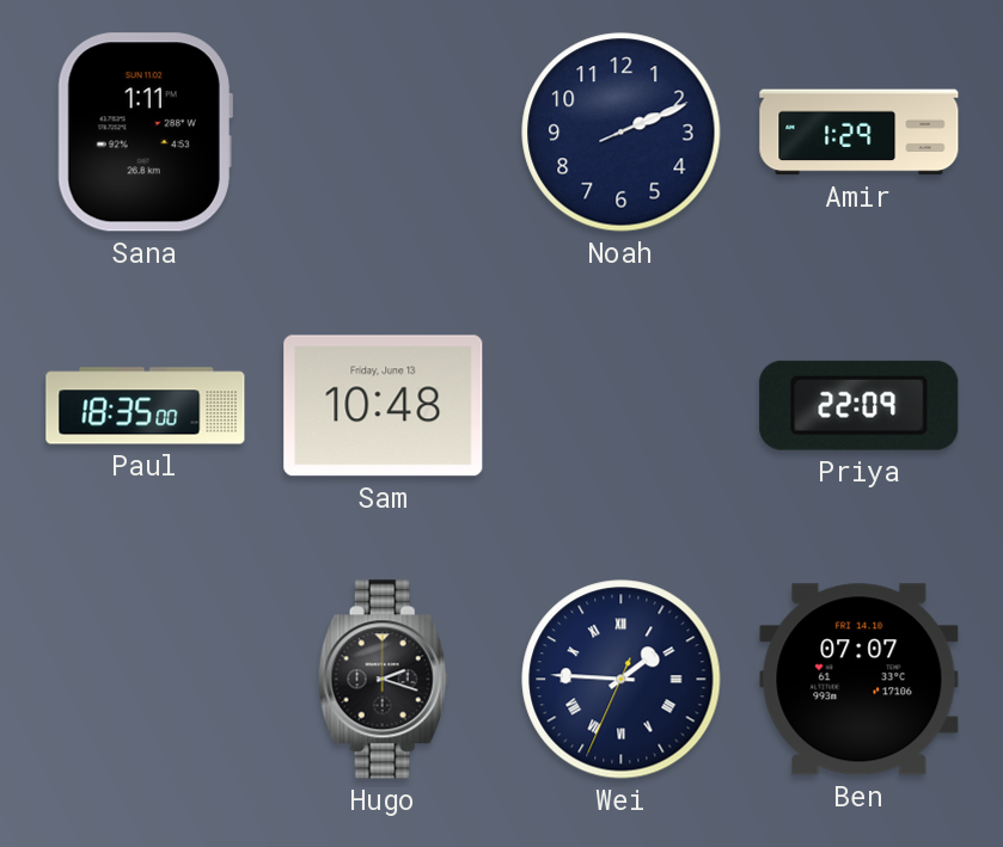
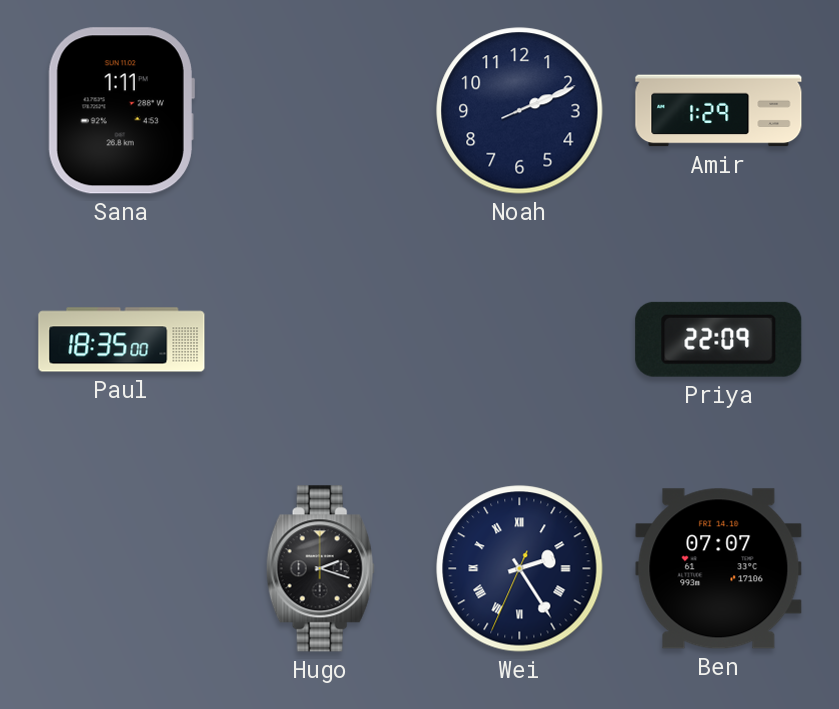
Sam: 10:48 -> none (384, 406)
Wei: 1:45 -> 2:24 (520, 569)
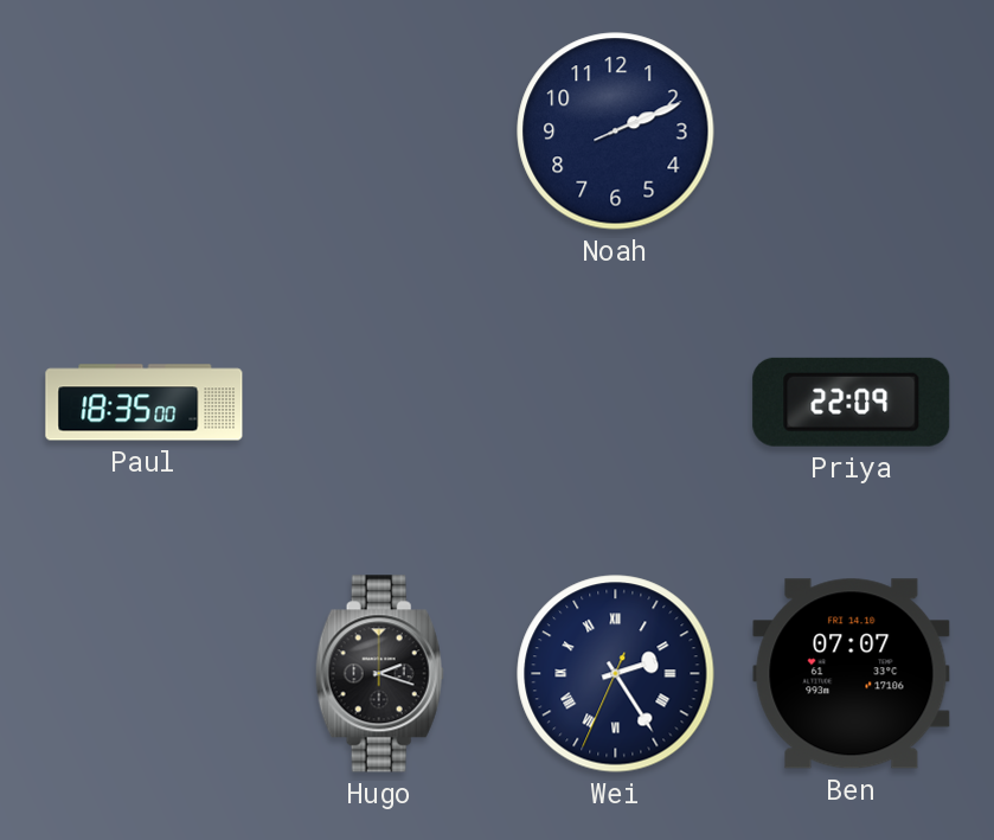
Sana: 1:11 -> none (121, 111)
Amir: 1:29 -> none (719, 111)
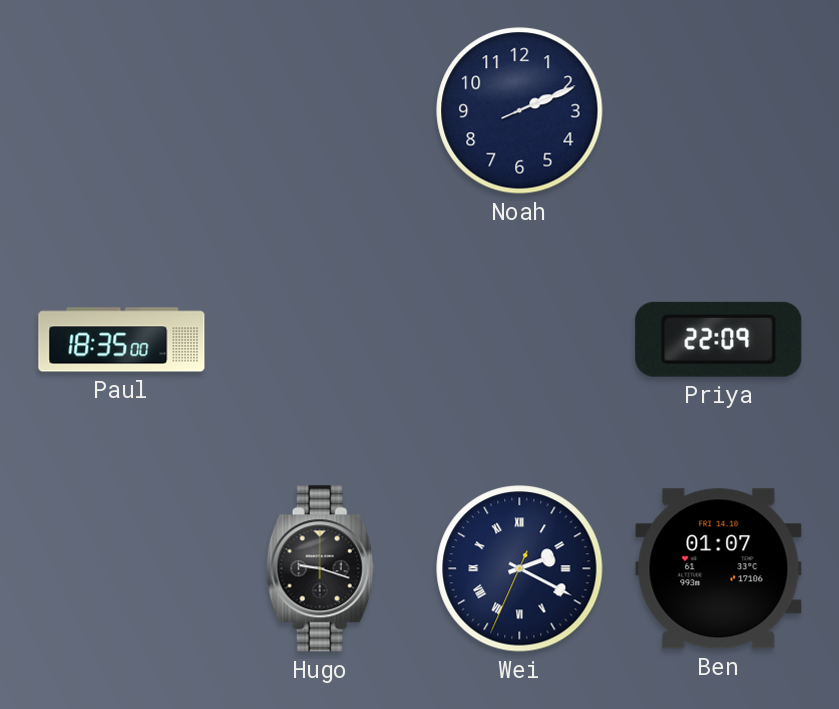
Hugo: 2:18 -> 9:18 (320, 569)
Wei: 2:24 -> 2:19 (520, 569)
Ben: 07:07 -> 01:07 (719, 569)
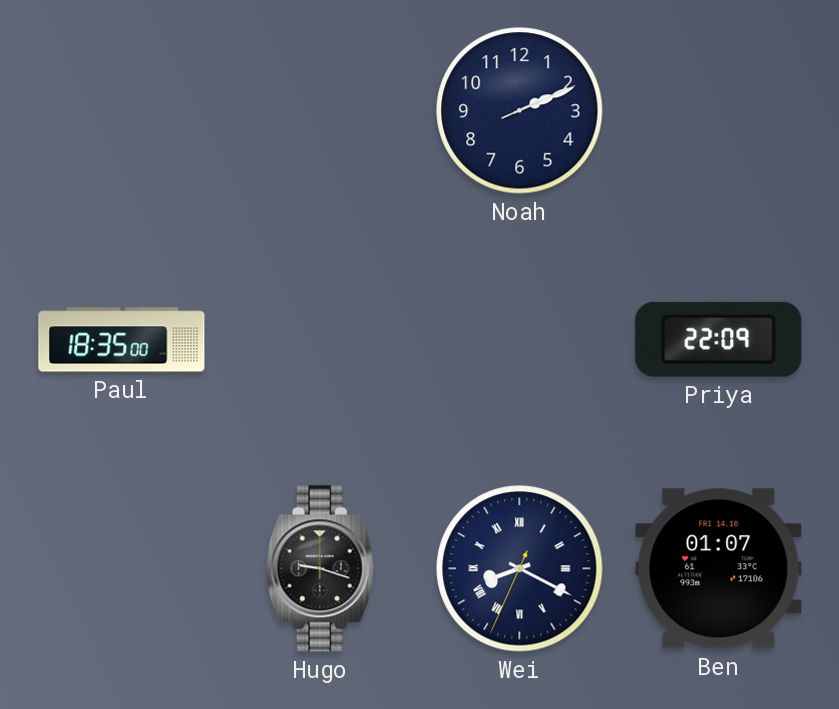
Wei: 2:19 -> 8:19 (520, 569)
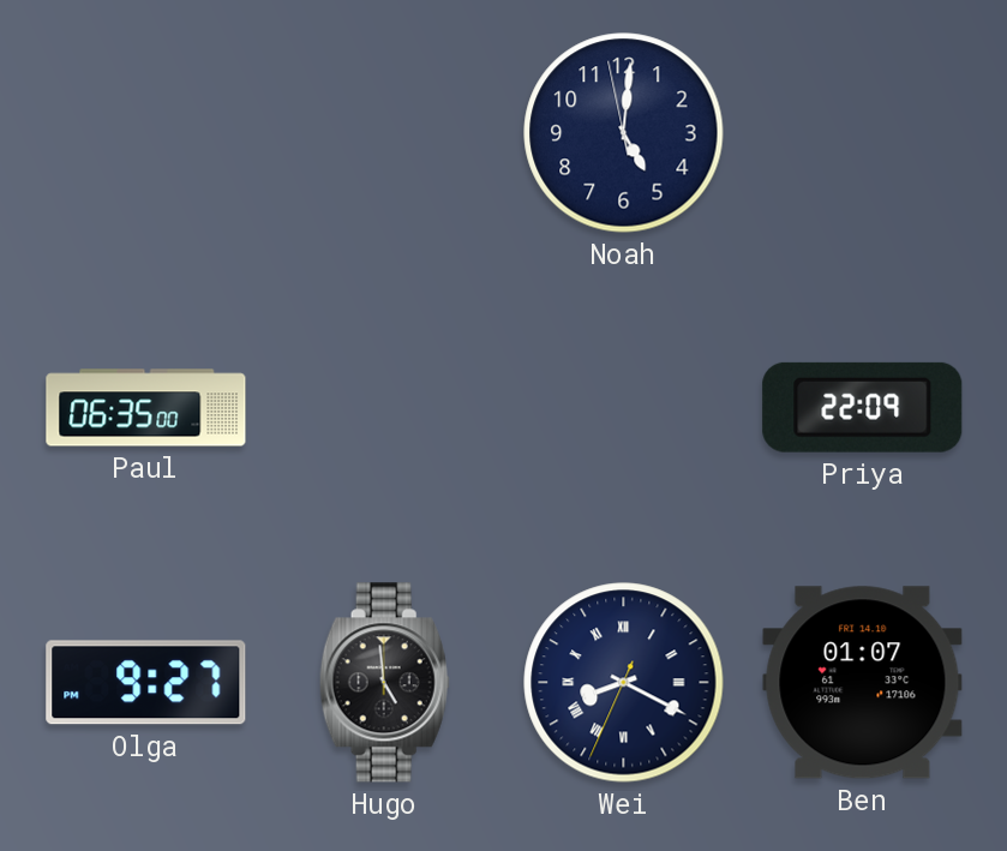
Noah: 2:11 -> 5:00 (624, 133)
Paul: 18:35 -> 06:35 (146, 408)
Olga: none -> 9:27 (146, 683)
Hugo: 9:18 -> 4:59 (384, 683)
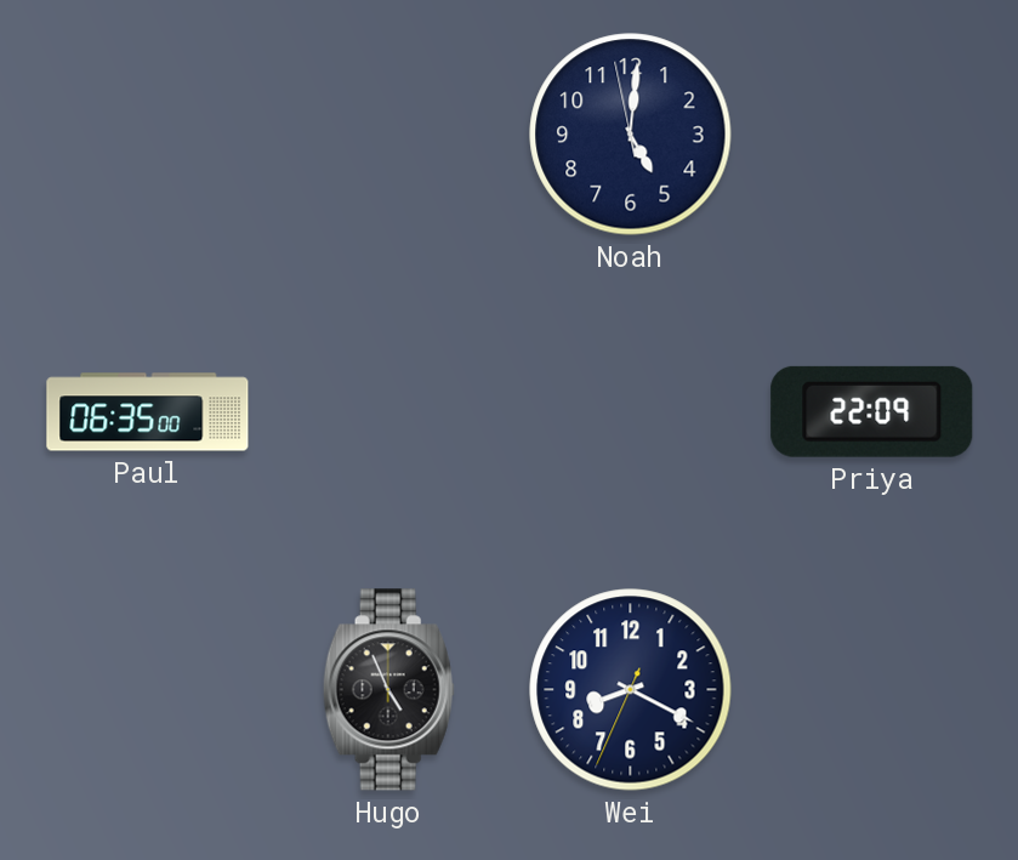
Olga: 9:27 -> none (146, 683)
Hugo: 4:59 -> 4:56 (388, 690)
Wei numerals: Roman -> Arabic (631, 690)
Ben: 01:07 -> none (863, 683)
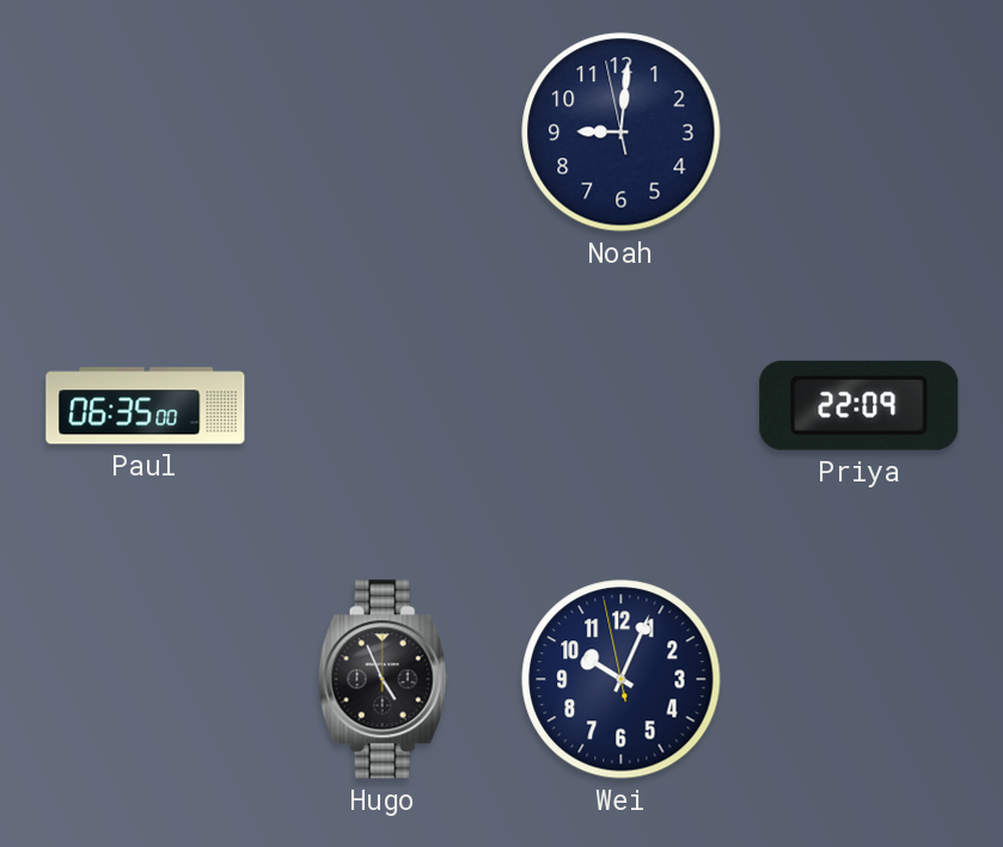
Noah: 5:00 -> 9:00 (622, 133)
Wei: 8:19 -> 10:03 (622, 680)
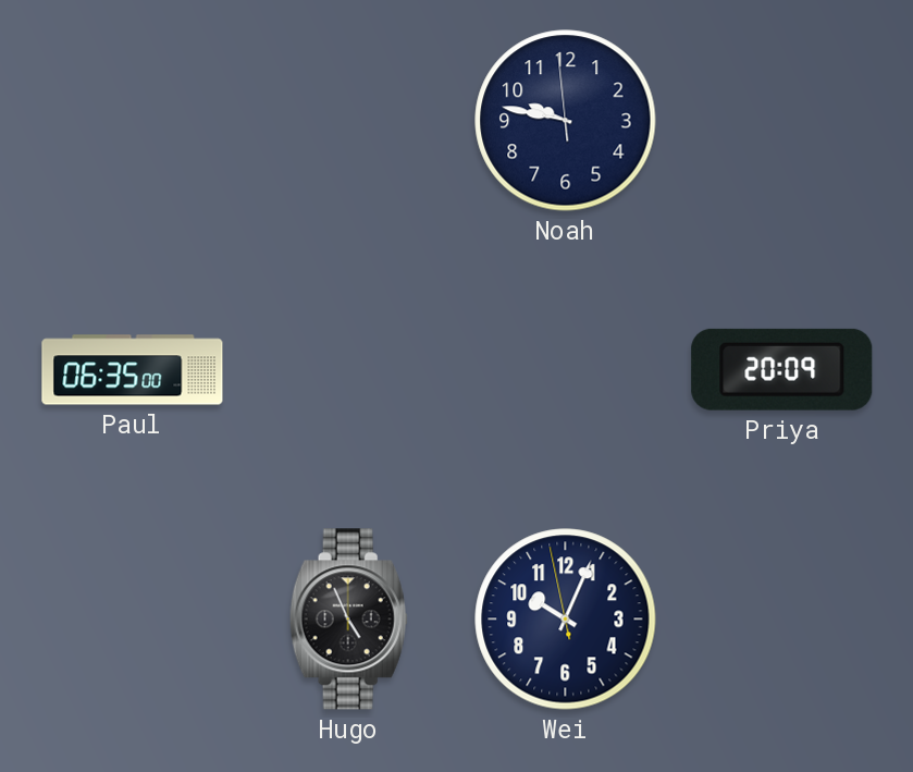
Noah: 9:00 -> 9:46 (566, 121)
Priya: 22:09 -> 20:09 (782, 369)
